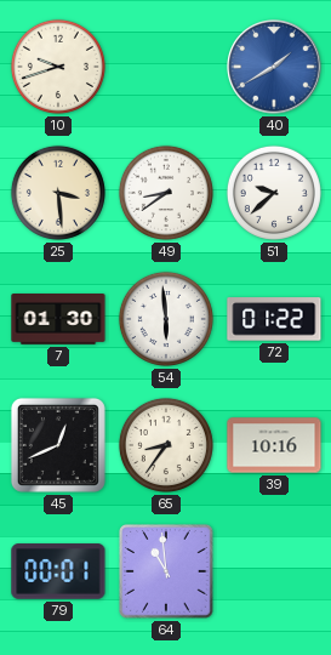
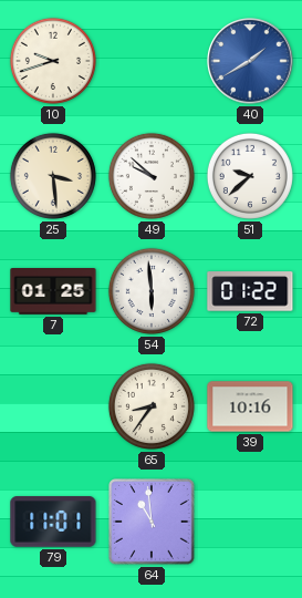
49: 8:39 -> 9:52 (152, 176)
7: 01:30 -> 01:25 (53, 291)
45: 12:41 -> none (58, 445)
79: 00:01 -> 11:01 (53, 522)
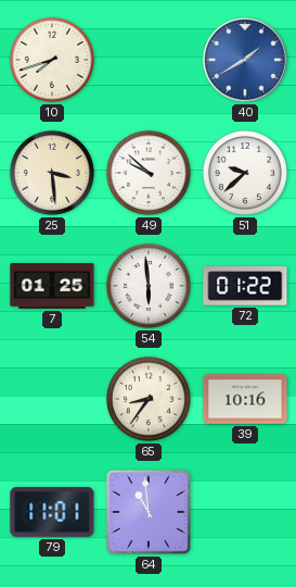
10: 9:42 -> 7:42 (52, 60)
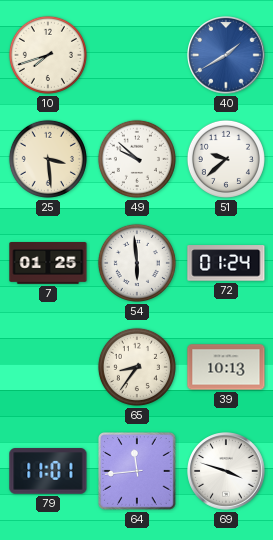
72: 01:22 -> 01:24 (226, 263)
39: 10:16 -> 10:13 (226, 367)
64: 10:59 -> 11:44 (138, 472)
69: none -> 3:48 (226, 471)
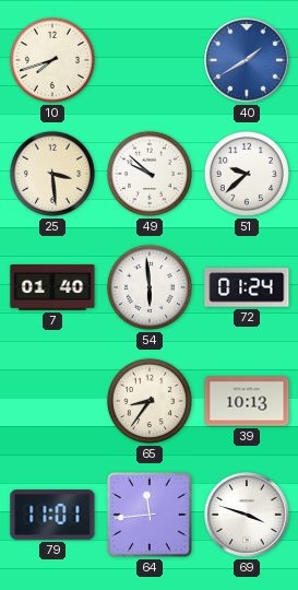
7: 01:25 -> 01:40 (52, 287)
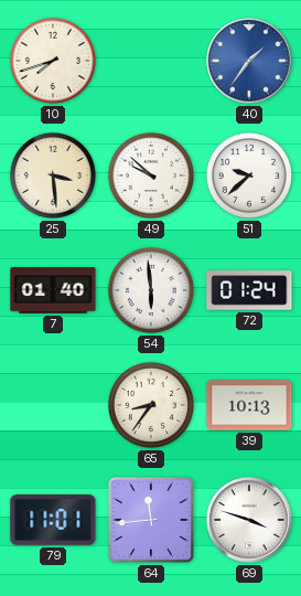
40: 1:40 -> 1:36 (249, 61)
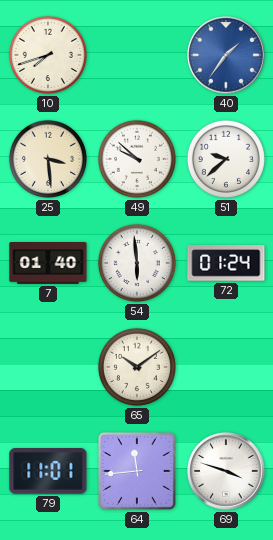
65: 8:36 -> 10:09 (137, 367)
39: 10:13 -> none (249, 405)
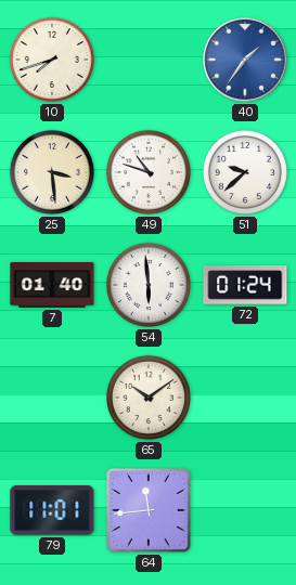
49: 9:52 -> 10:48 (149, 172)
69: 3:48 -> none (226, 471)
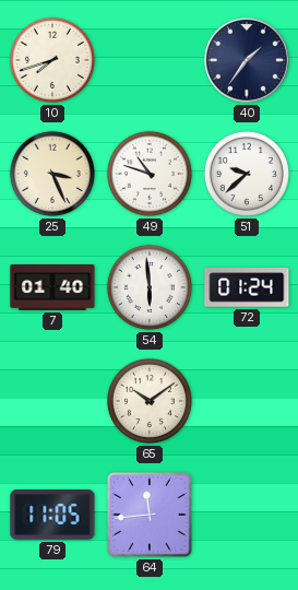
40 dial: blue -> navy (247, 60)
25: 3:29 -> 3:26 (52, 174)
79: 11:01 -> 11:05 (52, 515)
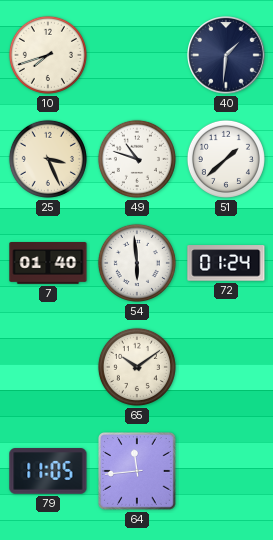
40: 1:36 -> 1:31 (226, 55)
51: 9:38 -> 1:38 (226, 159)
